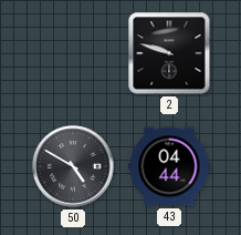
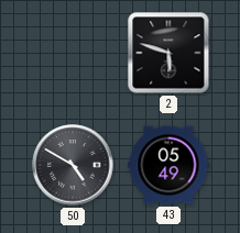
2: 9:48 -> 5:48 (168, 53)
43: 04:44 -> 05:49 (168, 165)
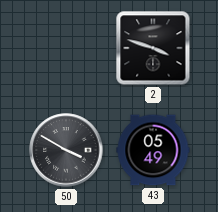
2: 5:48 -> 3:48 (153, 48)
50: 4:50 -> 3:50 (66, 150)
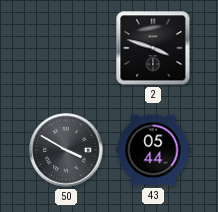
43: 05:49 -> 05:44 (153, 150)
